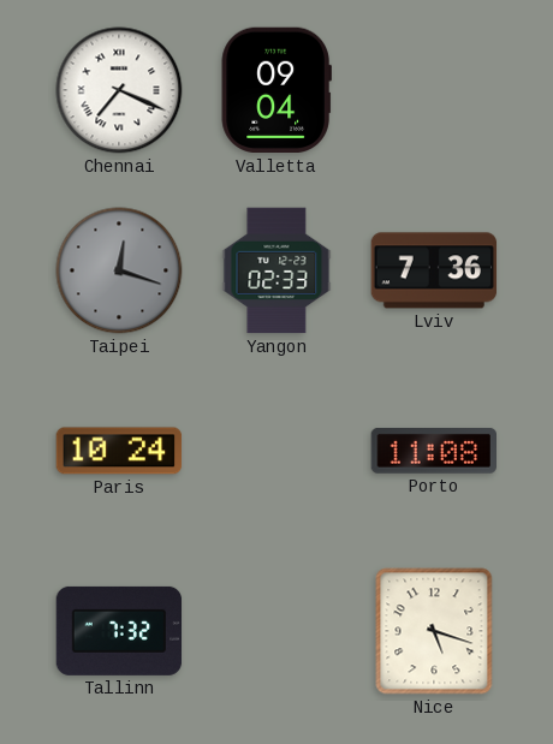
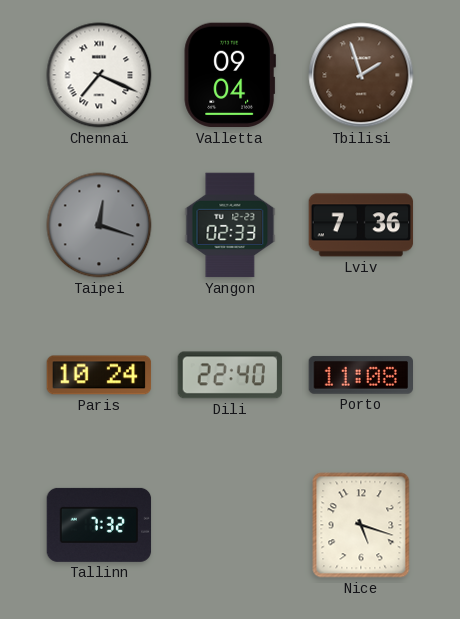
Tbilisi: none -> 1:57 (361, 75)
Dili: none -> 22:40 (230, 375)
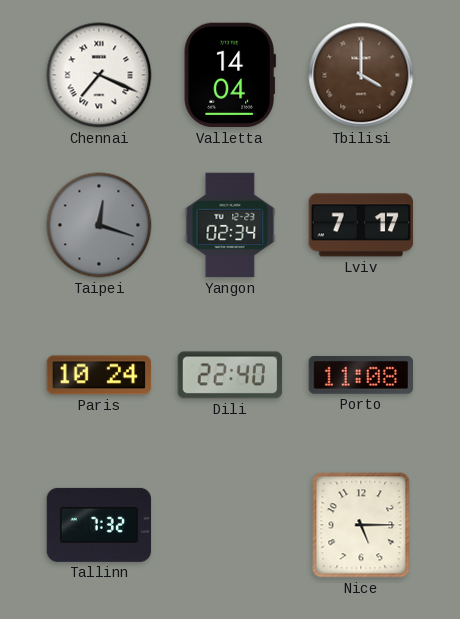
Valletta: 09:04 -> 14:04 (230, 75)
Tbilisi: 1:57 -> 4:00 (361, 75)
Yangon: 02:33 -> 02:34 (230, 225)
Lviv: 7:36 -> 7:17 (361, 225)
Nice: 5:18 -> 5:15 (361, 525)
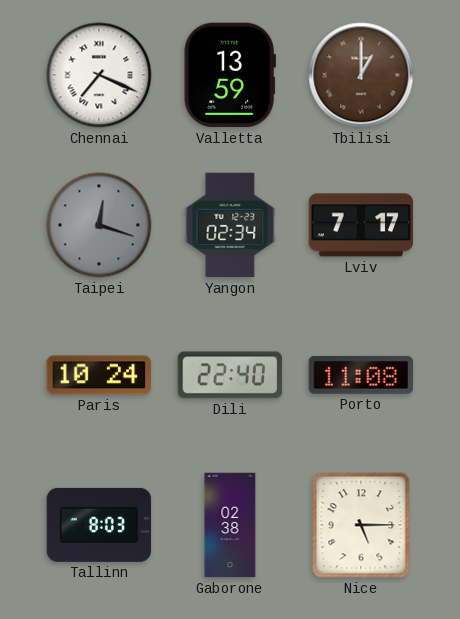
Valletta: 14:04 -> 13:59 (230, 75)
Tbilisi: 4:00 -> 1:00 (361, 75)
Tallinn: 7:32 -> 8:03 (99, 525)
Gaborone: none -> 02:38 (230, 525)
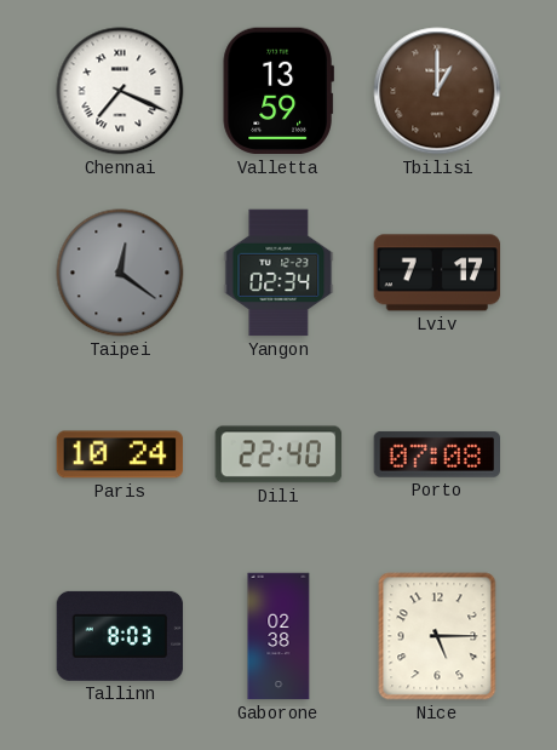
Taipei: 12:18 -> 12:21 (120, 273)
Porto: 11:08 -> 07:08 (437, 454)
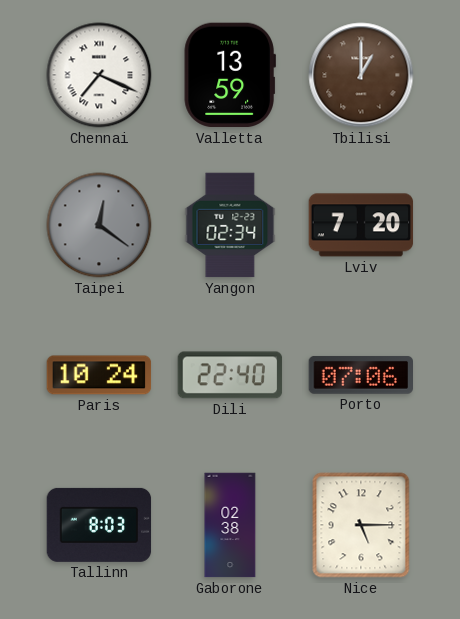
Lviv: 7:17 -> 7:20 (361, 225)
Porto: 07:08 -> 07:06 (361, 375)
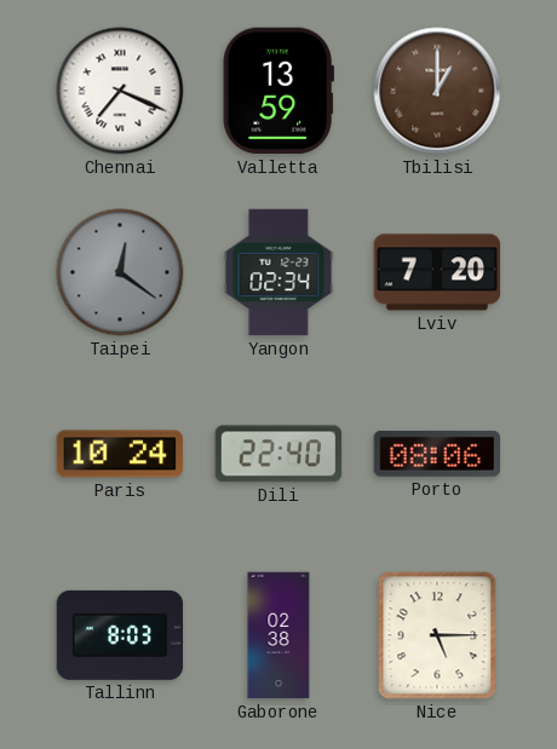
Porto: 07:06 -> 08:06 (437, 454)
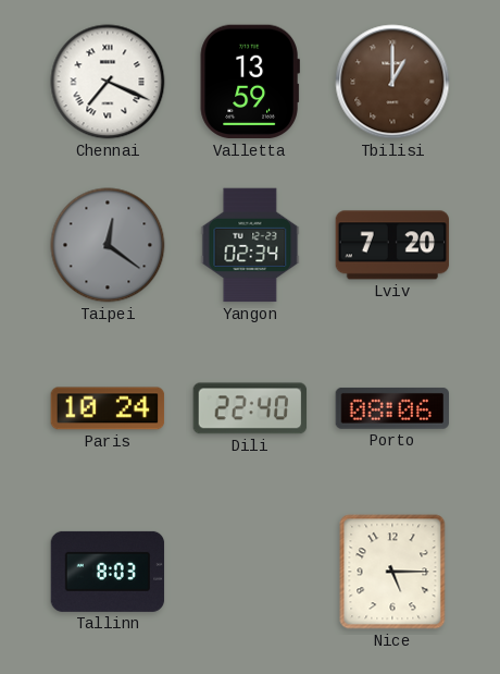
Gaborone: 02:38 -> none (278, 635)
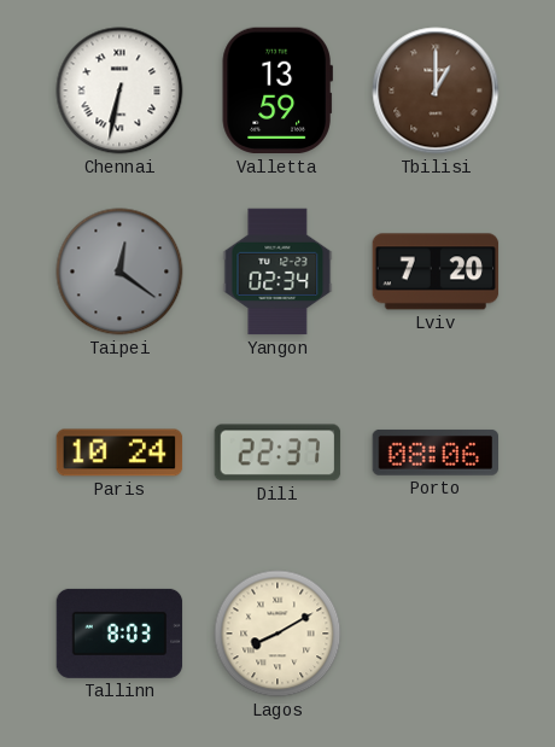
Chennai: 7:19 -> 6:32 (119, 91)
Dili: 22:40 -> 22:37 (277, 453)
Lagos: none -> 8:10 (277, 634)
Nice: 5:15 -> none (392, 572)
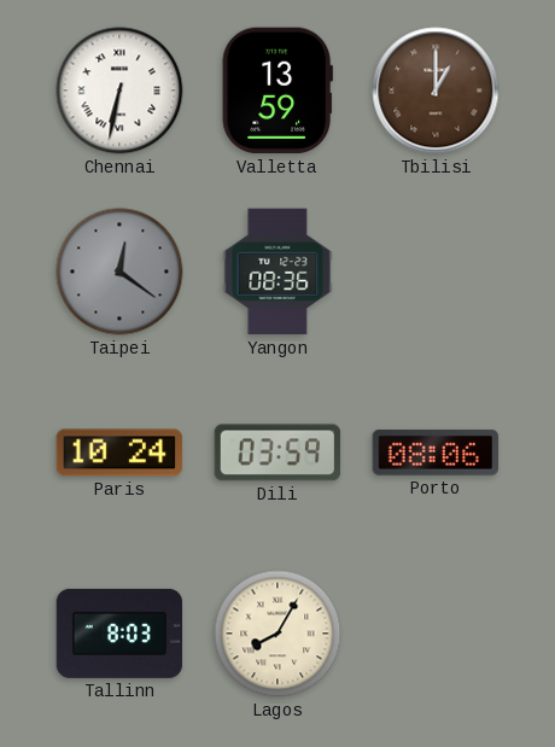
Yangon: 02:34 -> 08:36 (277, 272)
Lviv: 7:20 -> none (436, 272)
Dili: 22:37 -> 03:59 (277, 453)
Lagos: 8:10 -> 8:05 (277, 634)
